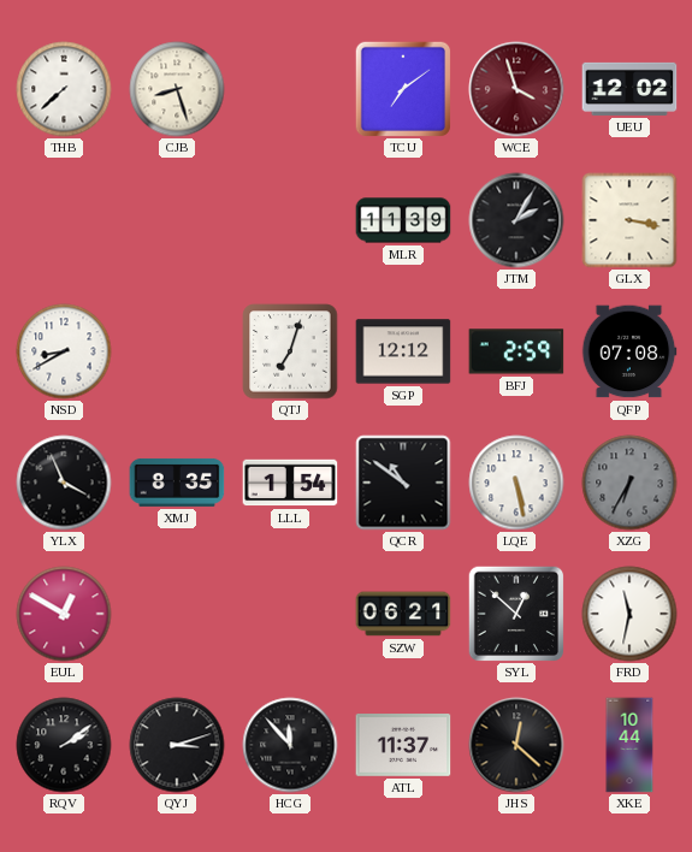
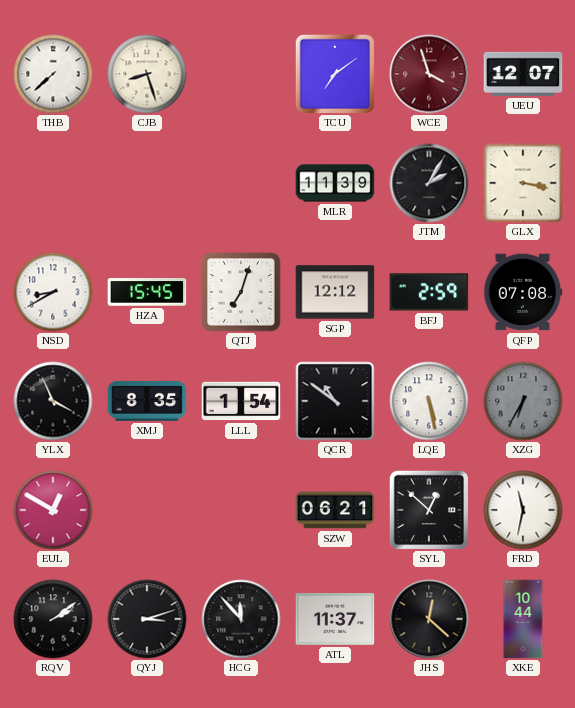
UEU: 12:02 -> 12:07 (523, 74)
HZA: none -> 15:45 (147, 292)
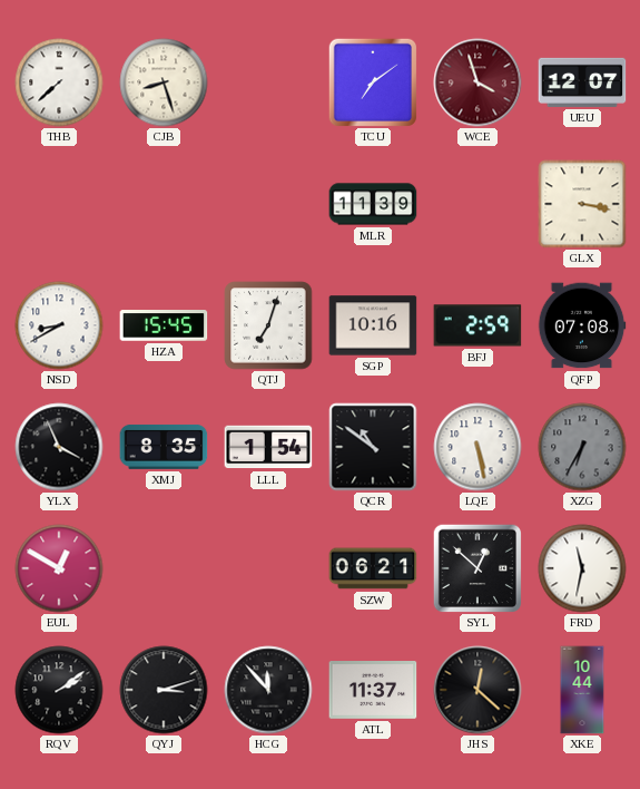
JTM: 2:05 -> none (429, 183)
SGP: 12:12 -> 10:16 (373, 325)
